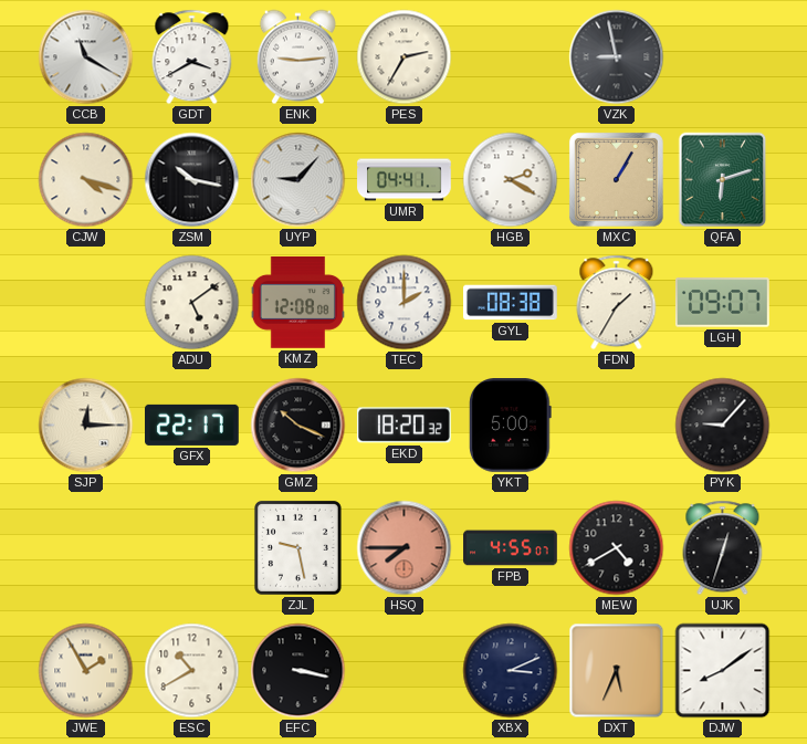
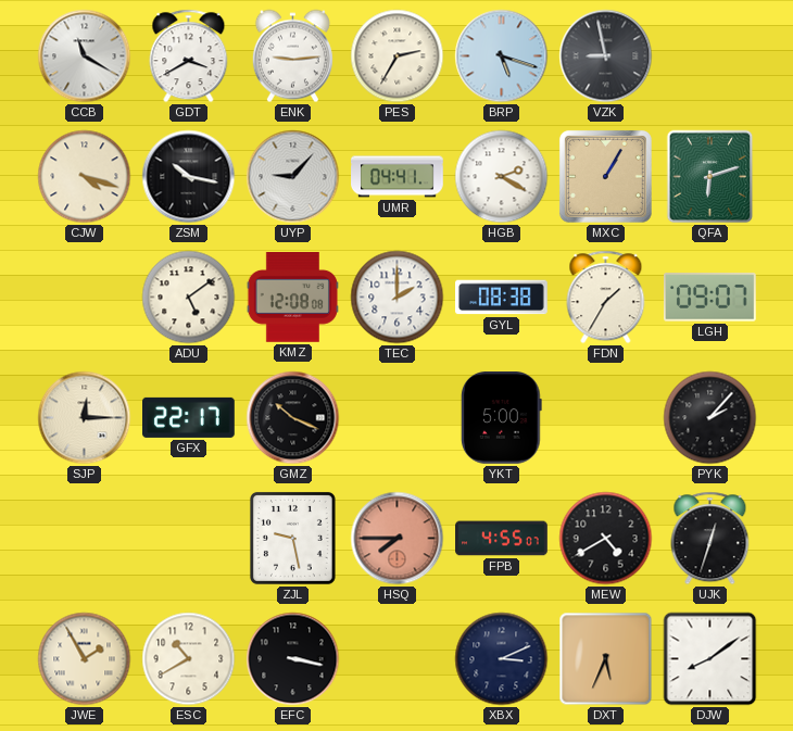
BRP: none -> 5:18 (502, 56)
EKD: 18:20 -> none (403, 426)
PYK: 9:07 -> 2:07 (710, 418)
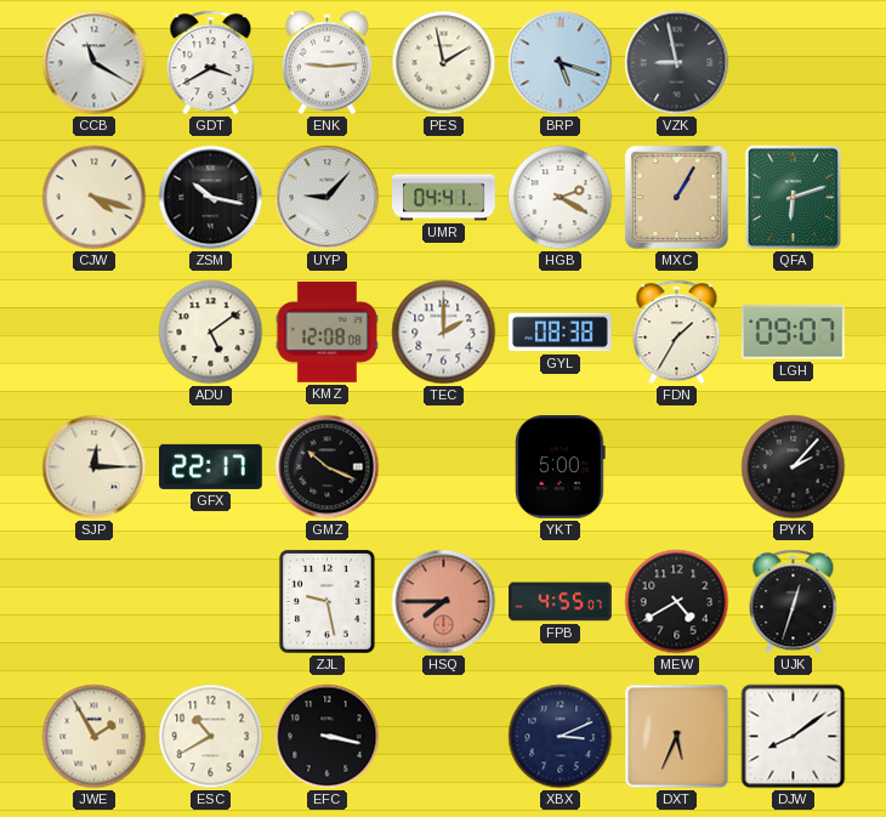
PES: 2:35 -> 1:58 (444, 63)
